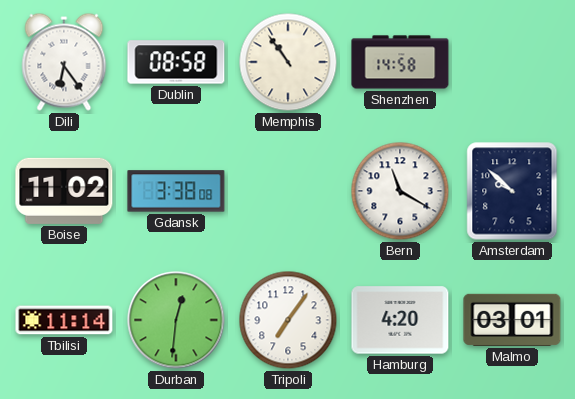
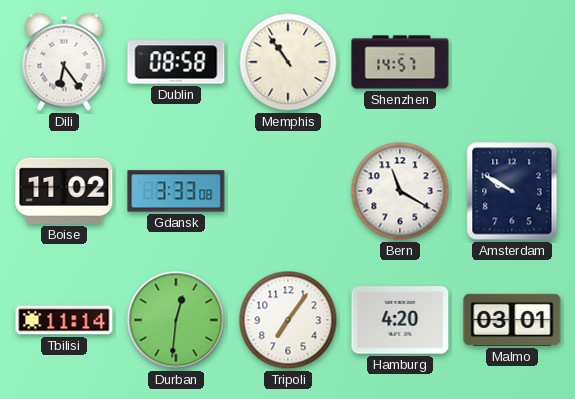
Shenzhen: 14:58 -> 14:57 (400, 62)
Gdansk: 3:38 -> 3:33 (176, 191)
Amsterdam: 9:52 -> 9:50 (512, 191)
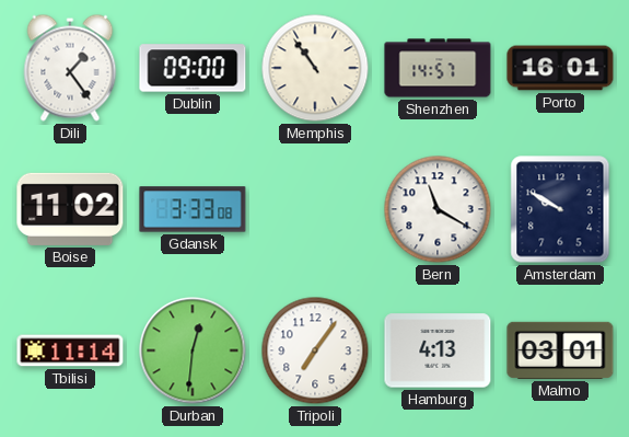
Dili: 6:24 -> 1:24 (70, 68)
Dublin: 08:58 -> 09:00 (193, 68)
Porto: none -> 16:01 (560, 68)
Hamburg: 4:20 -> 4:13 (438, 350)
